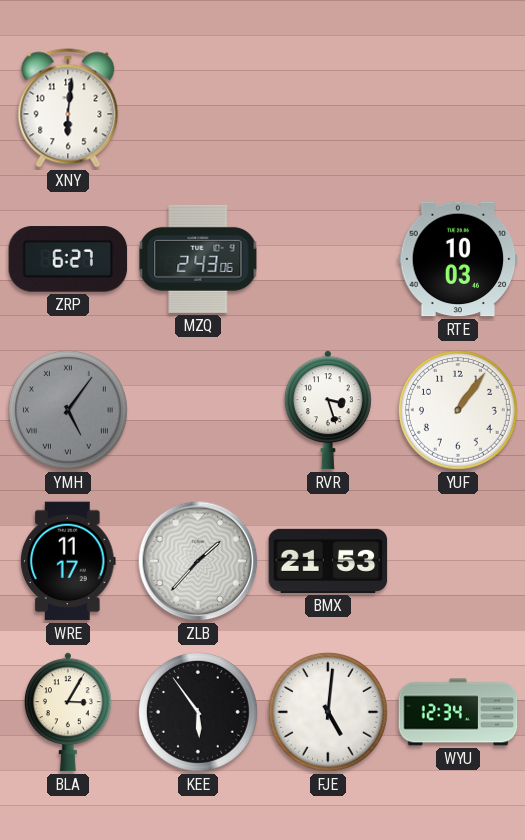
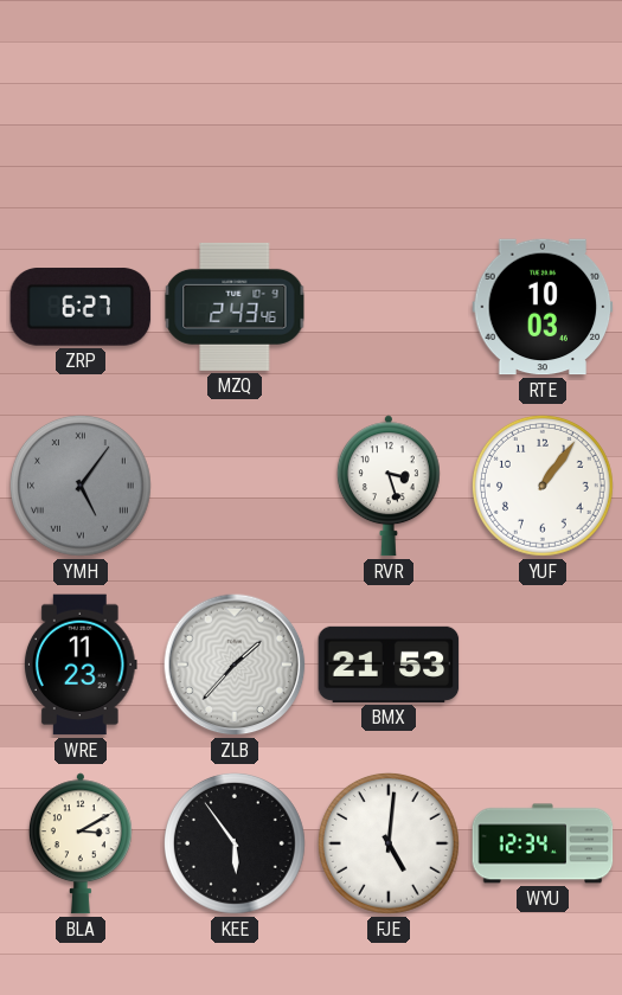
XNY: 6:01 -> none (68, 108)
MZQ: 2:43:06 -> 2:43:46 (235, 307)
WRE: 11:17 -> 11:23 (82, 665)
BLA: 3:05 -> 3:10 (81, 843)
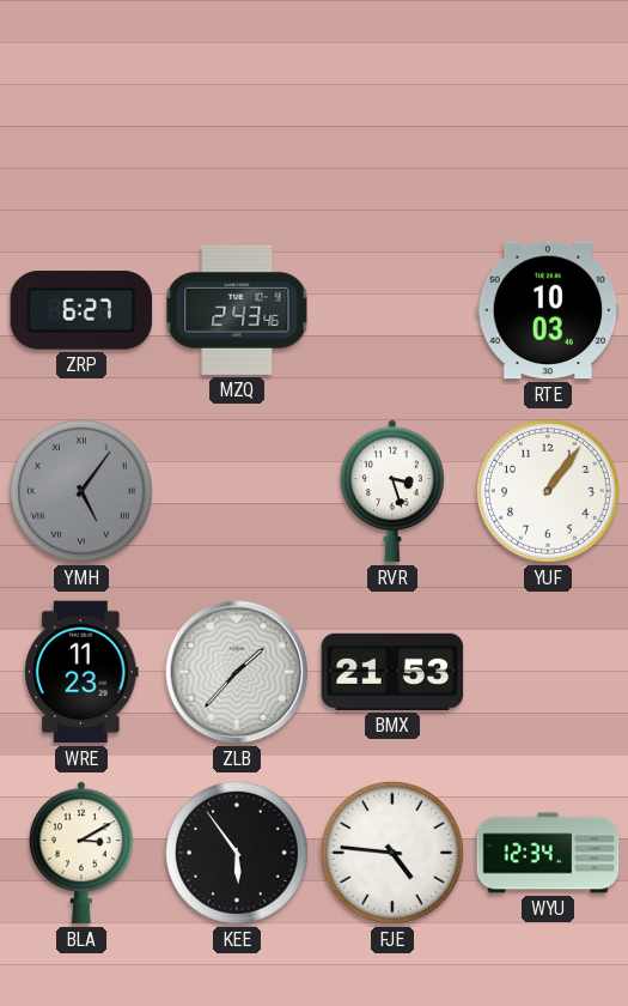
FJE: 5:01 -> 4:46 (392, 853)
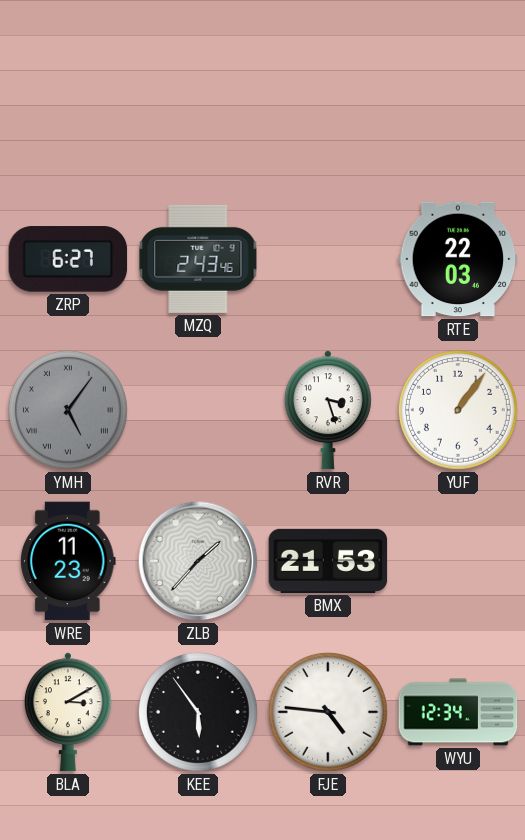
RTE: 10:03 -> 22:03 (458, 259)
